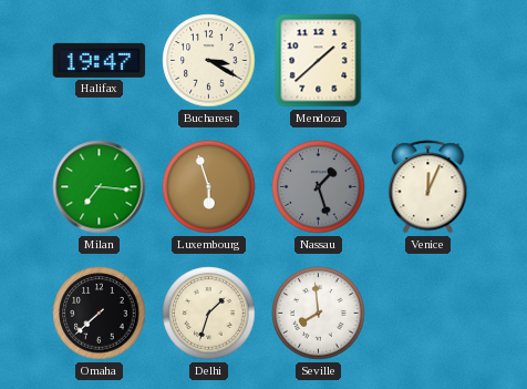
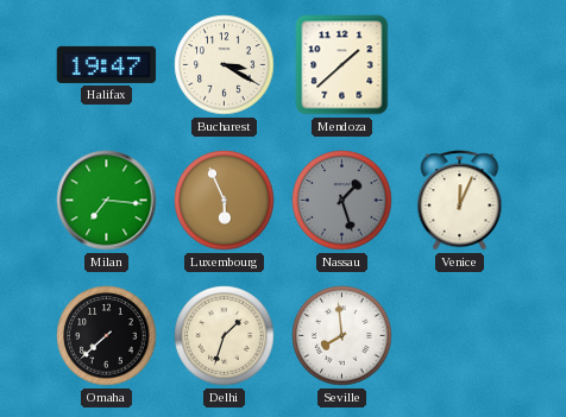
Luxembourg: 5:57 -> 5:56 (225, 201)
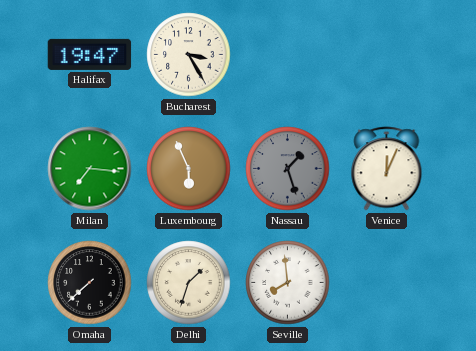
Bucharest: 3:20 -> 3:25 (189, 55)
Mendoza: 1:38 -> none (342, 65)
